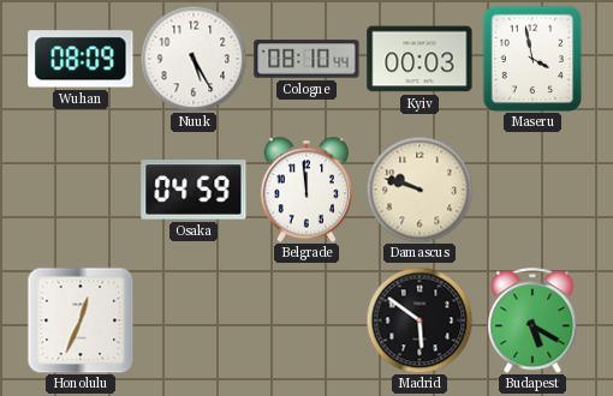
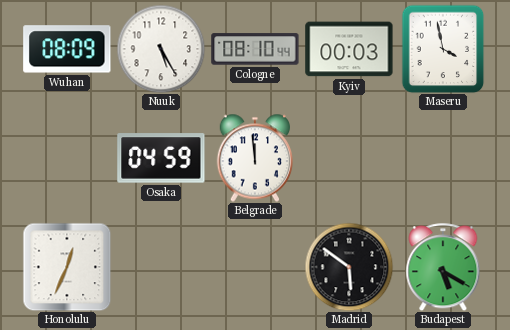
Damascus: 9:48 -> none (419, 190)
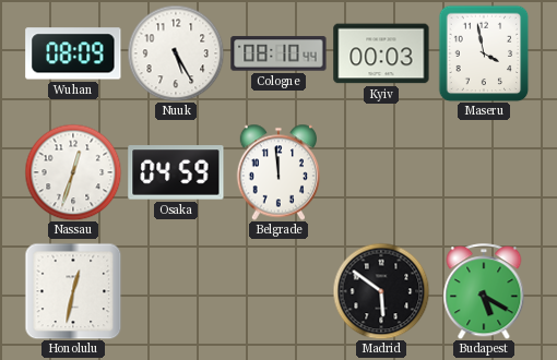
Nassau: none -> 12:33 (73, 172)
Honolulu: 12:34 -> 12:32 (73, 291)
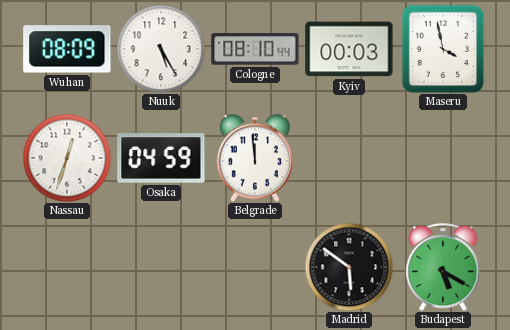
Honolulu: 12:32 -> none (73, 291)
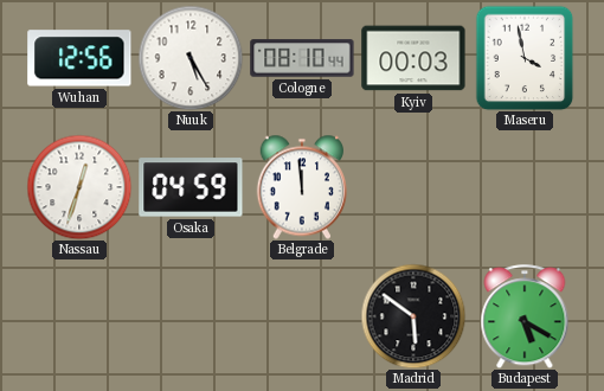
Wuhan: 08:09 -> 12:56 (79, 58)
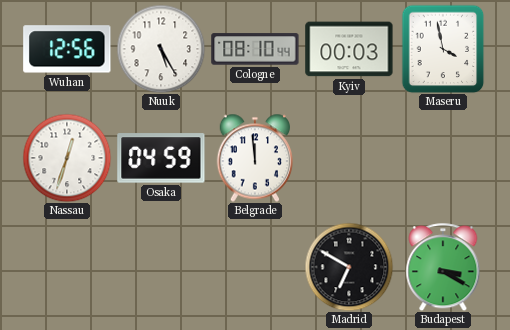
Madrid: 5:51 -> 6:50 (349, 267)
Budapest: 5:20 -> 3:20 (443, 267)
